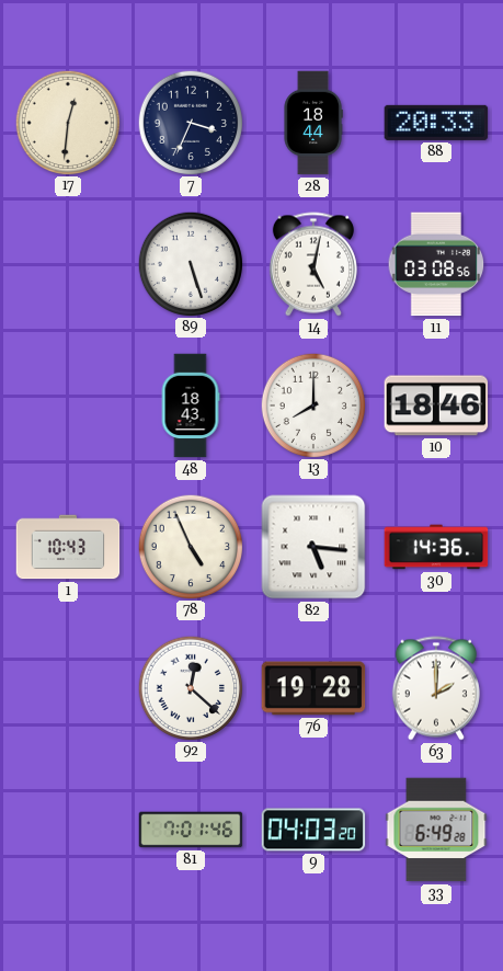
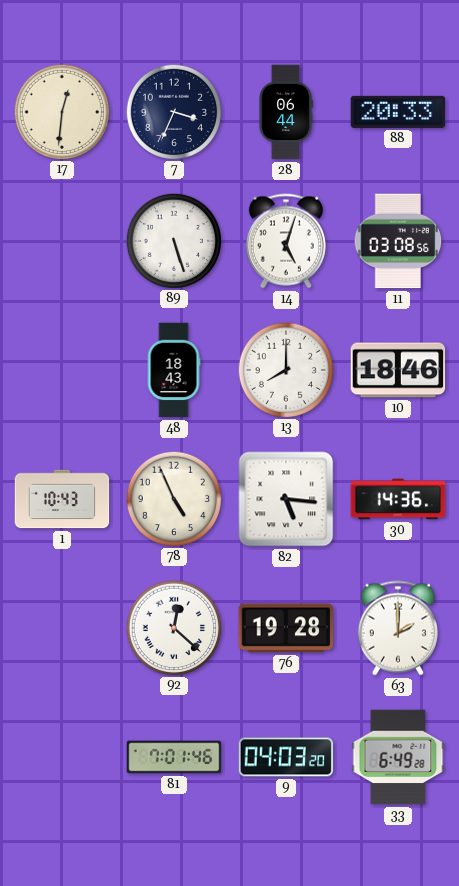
28: 18:44 -> 06:44 (286, 112)
14: 5:02 -> 5:03 (286, 241)
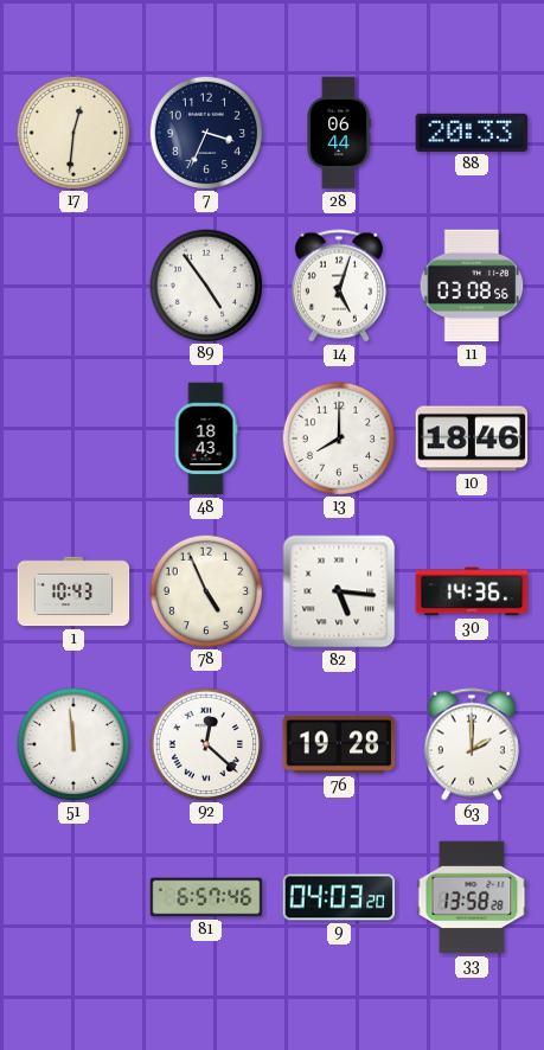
89: 5:27 -> 4:54 (205, 284)
51: none -> 11:59 (72, 743)
81: 7:01 -> 6:57 (206, 897)
33: 6:49 -> 13:58 (472, 897)
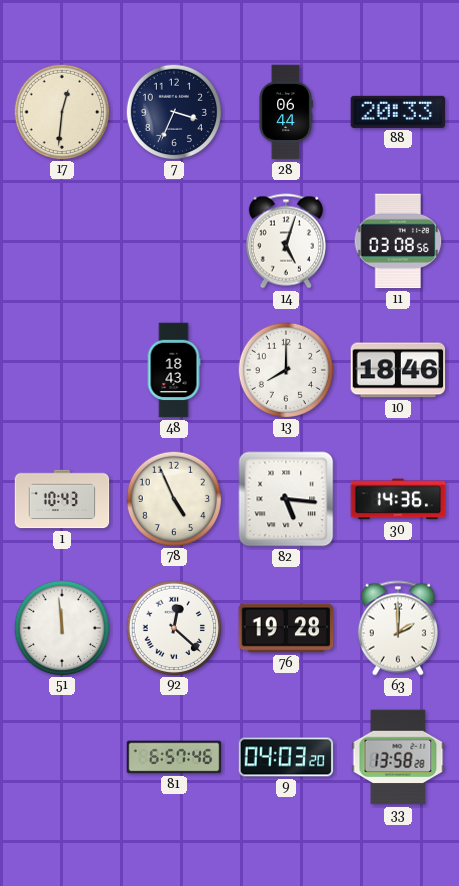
89: 4:54 -> none (205, 284)
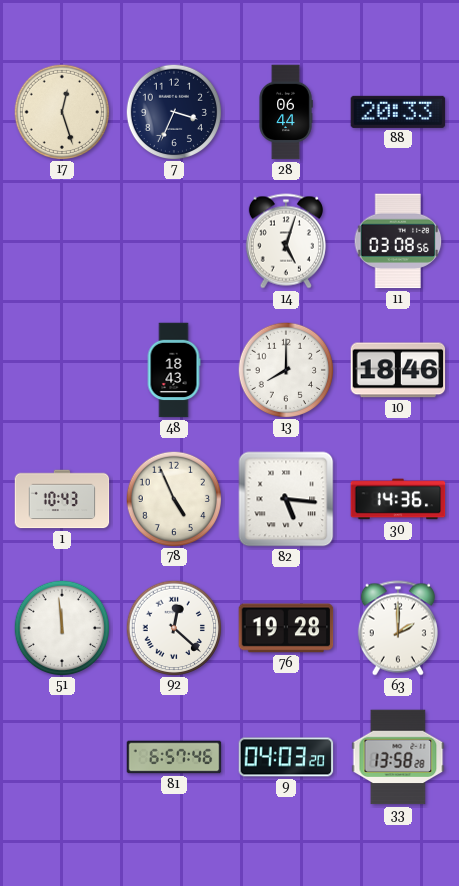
17: 12:31 -> 12:27 (61, 111)
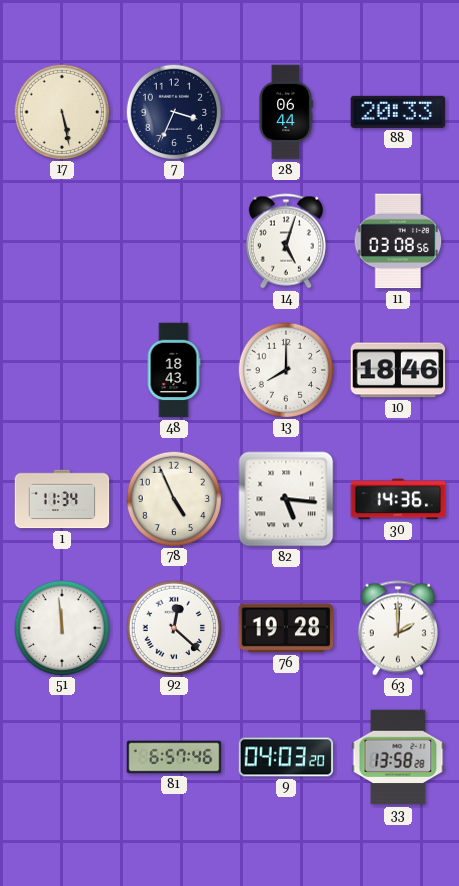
17: 12:27 -> 5:28 (61, 111)
1: 10:43 -> 11:34 (62, 499)
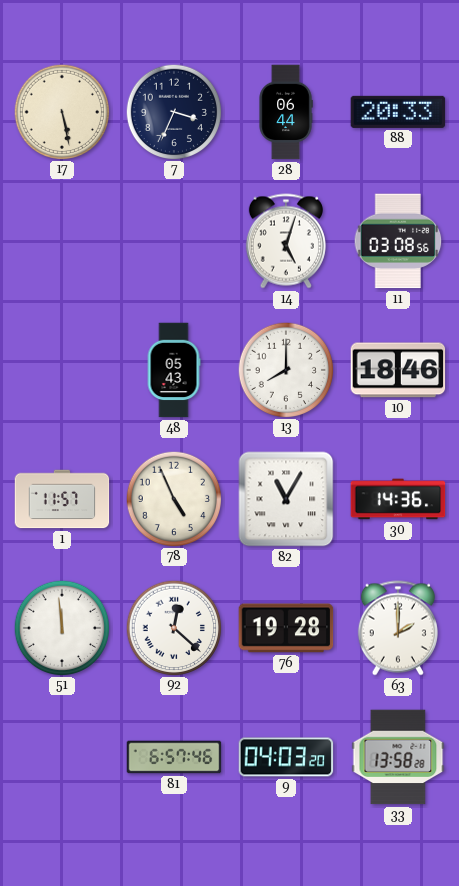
48: 18:43 -> 05:43 (174, 370)
1: 11:34 -> 11:57 (62, 499)
82: 5:16 -> 11:05 (286, 499)
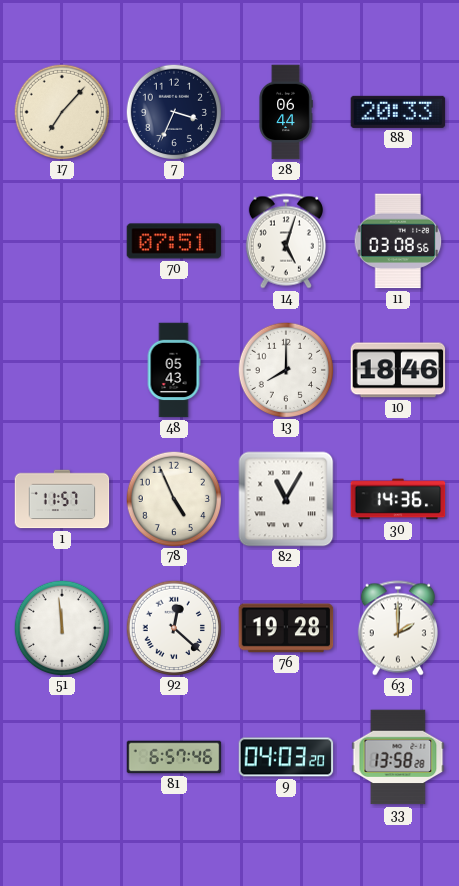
17: 5:28 -> 7:07 (61, 111)
70: none -> 07:51 (174, 241)
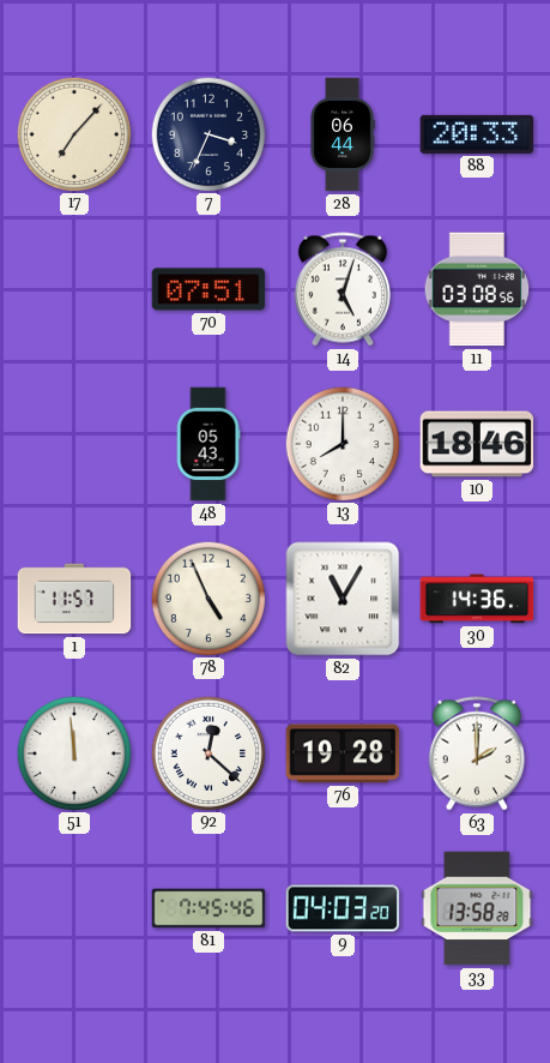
81: 6:57 -> 7:45 (208, 908)
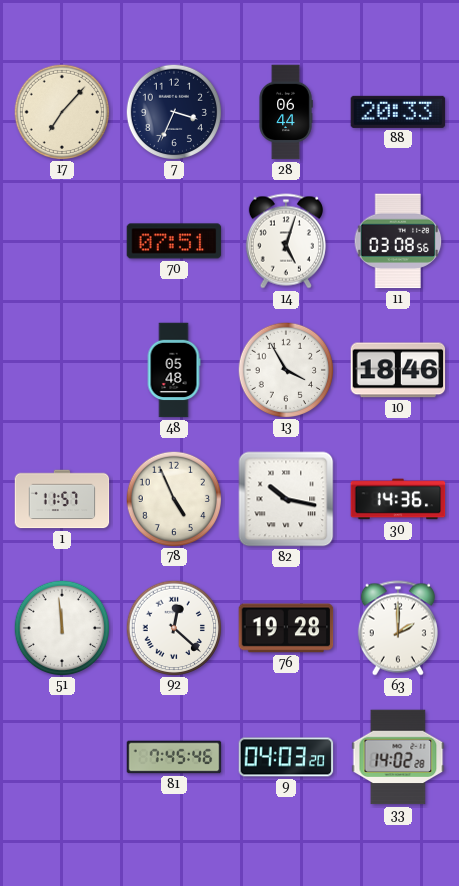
48: 05:43 -> 05:48 (174, 370)
13: 8:00 -> 3:55 (285, 369)
82: 11:05 -> 10:17 (286, 499)
33: 13:58 -> 14:02 (398, 757)
